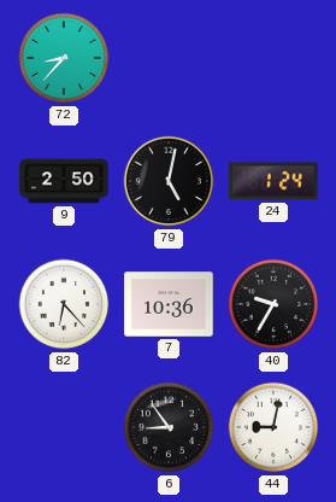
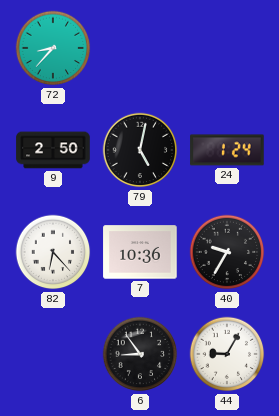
44: 9:02 -> 9:05 (227, 354)
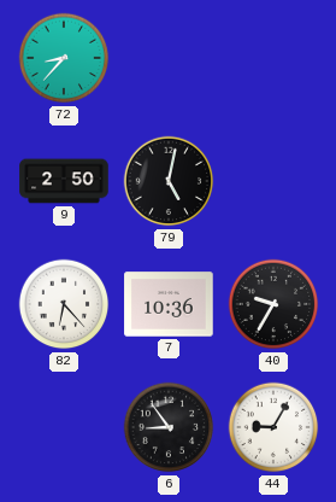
24: 1:24 -> none (227, 150)
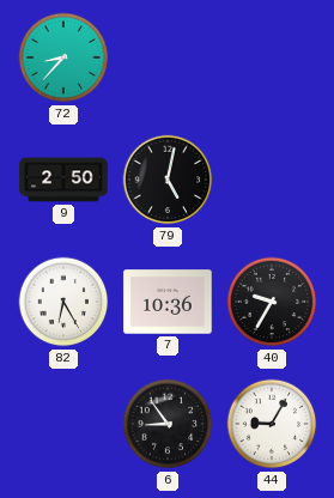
82: 6:23 -> 6:25 (63, 302)
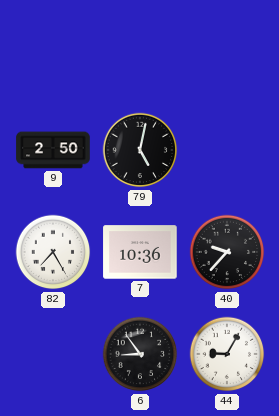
72: 8:37 -> none (63, 57)
82: 6:25 -> 7:25 (53, 252)
40: 9:35 -> 9:37 (227, 252)
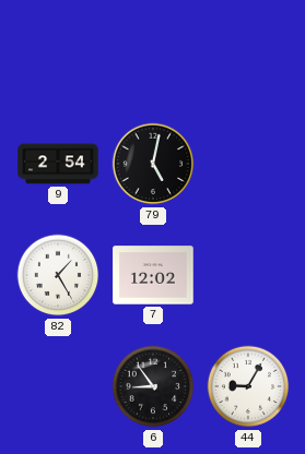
9: 2:50 -> 2:54 (58, 164)
82: 7:25 -> 1:25 (58, 275)
7: 10:36 -> 12:02 (153, 275)
40: 9:37 -> none (227, 252)
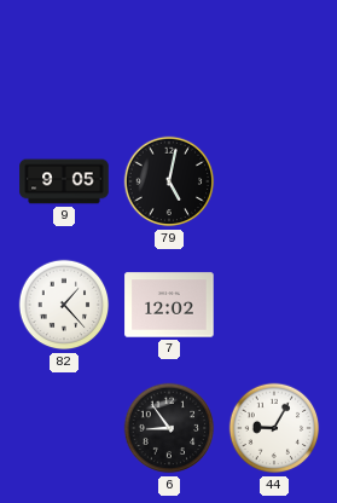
9: 2:54 -> 9:05 (64, 181)
82: 1:25 -> 1:23 (64, 305)
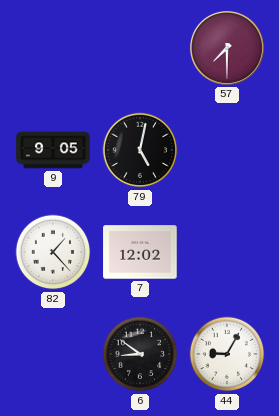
57: none -> 7:30 (227, 48)
6: 8:54 -> 8:51 (140, 354)
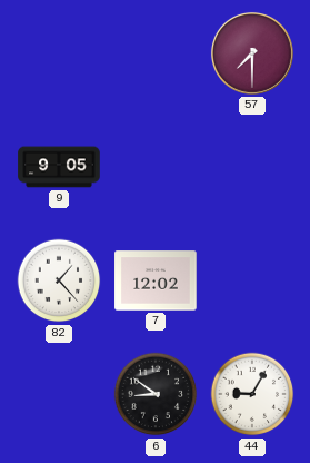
79: 5:02 -> none (140, 150)
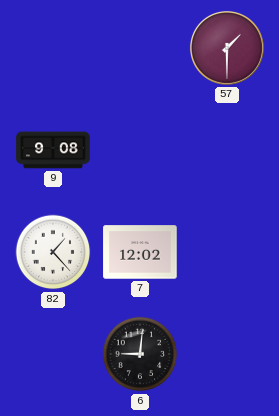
57: 7:30 -> 1:30 (227, 48)
9: 9:05 -> 9:08 (53, 150)
6: 8:51 -> 9:01 (140, 354)
44: 9:05 -> none (252, 394)
